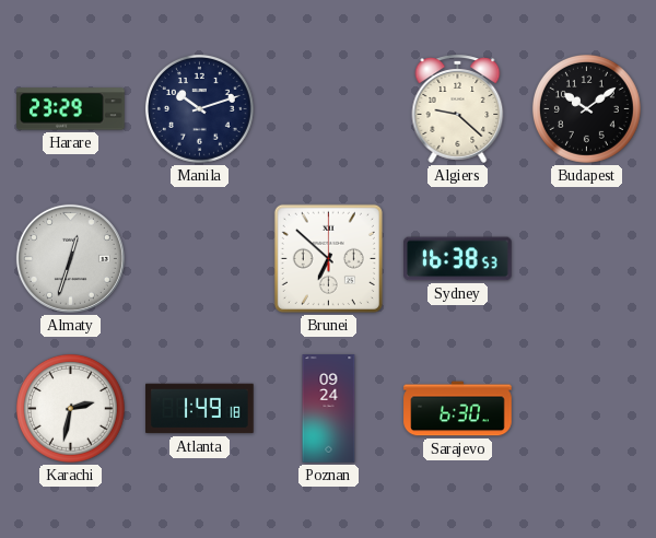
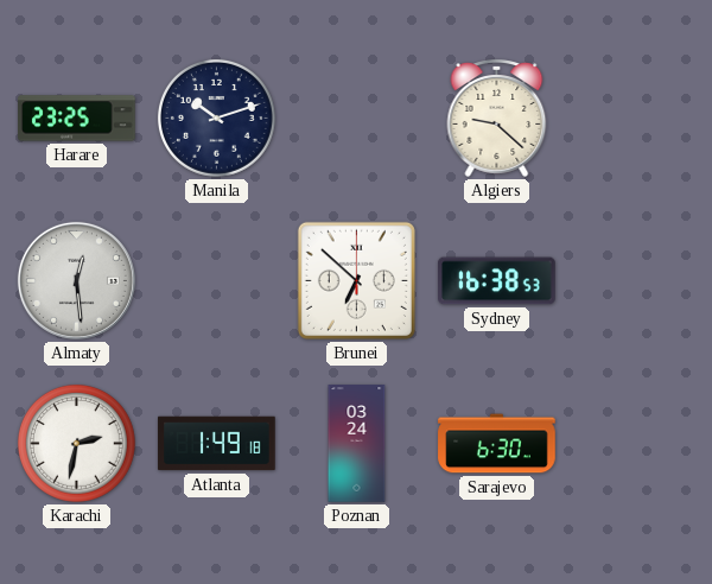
Harare: 23:29 -> 23:25 (77, 119)
Budapest: 10:09 -> none (586, 108)
Almaty: 12:33 -> 12:29 (76, 280)
Poznan: 09:24 -> 03:24 (357, 444)
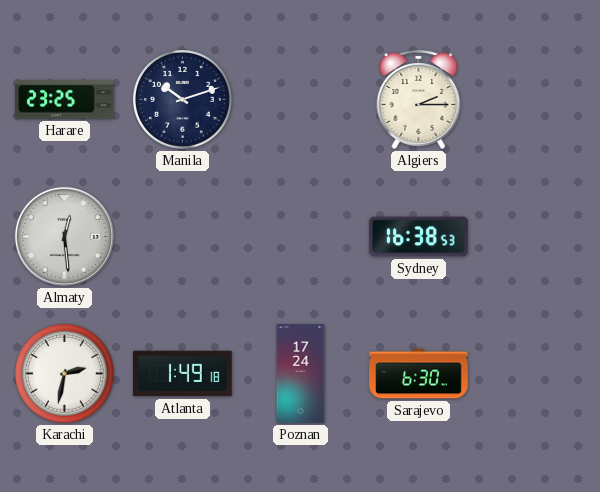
Algiers: 9:22 -> 2:15 (419, 99)
Brunei: 6:52 -> none (356, 280)
Poznan: 03:24 -> 17:24 (301, 374)
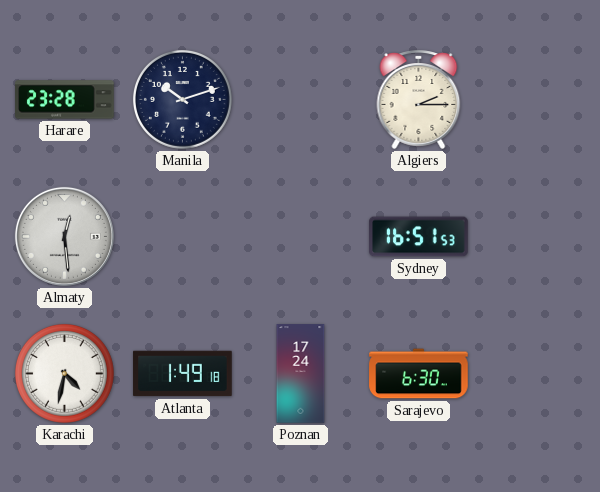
Harare: 23:25 -> 23:28 (65, 100)
Sydney: 16:38 -> 16:51 (419, 237)
Karachi: 2:32 -> 4:32 (64, 373)
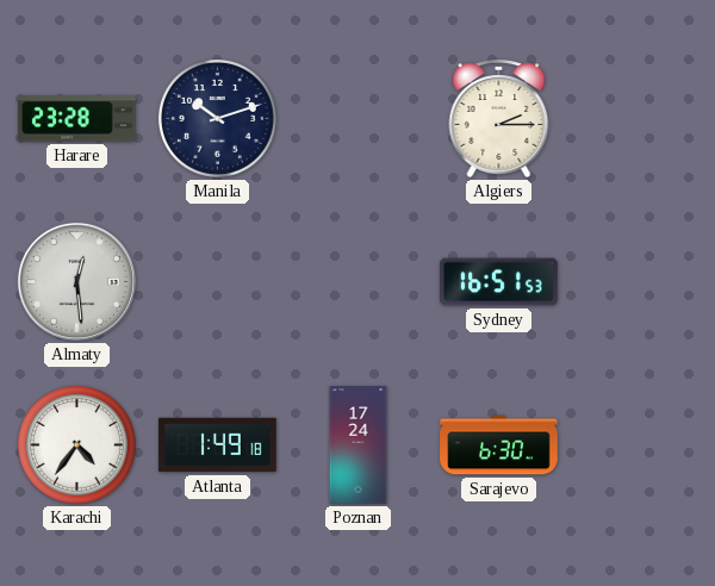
Karachi: 4:32 -> 4:36 (76, 444)
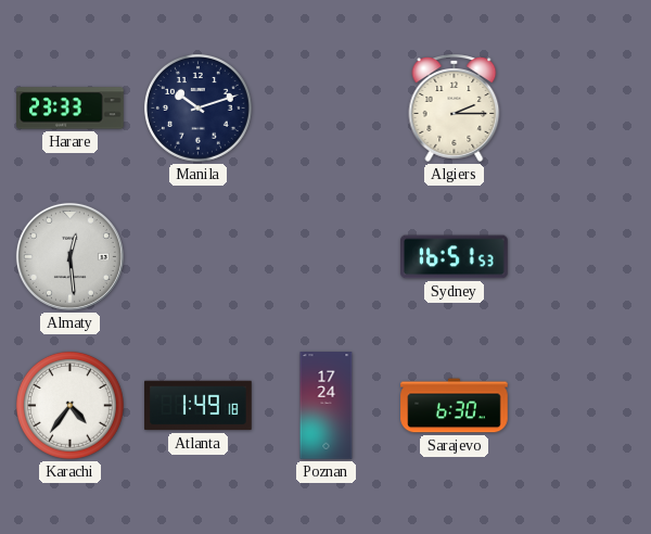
Harare: 23:28 -> 23:33 (71, 109)
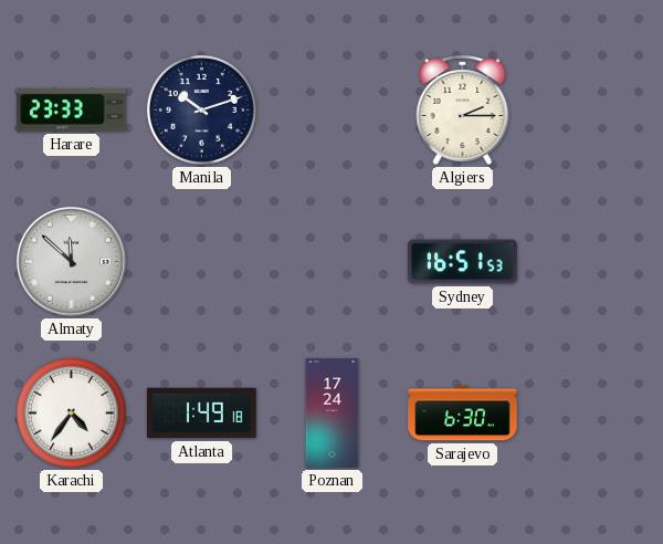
Almaty: 12:29 -> 11:52 (71, 261)
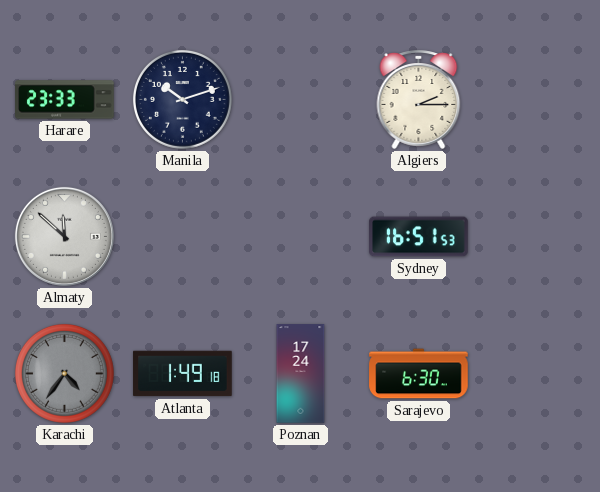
Karachi dial: white -> grey (64, 373)
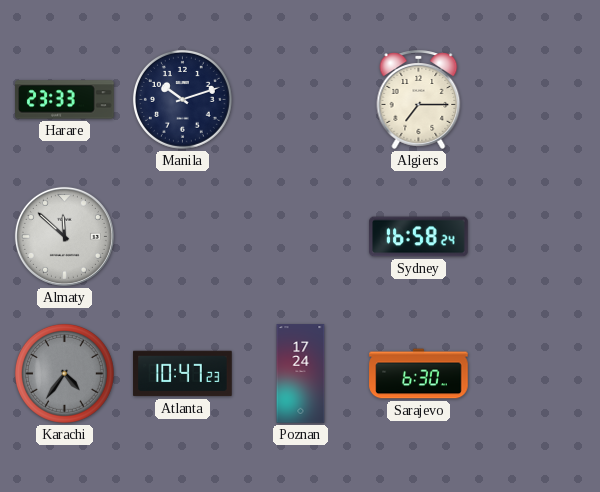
Algiers: 2:15 -> 7:15 (419, 99)
Sydney: 16:51 -> 16:58 (419, 237)
Atlanta: 1:49 -> 10:47 (183, 374)
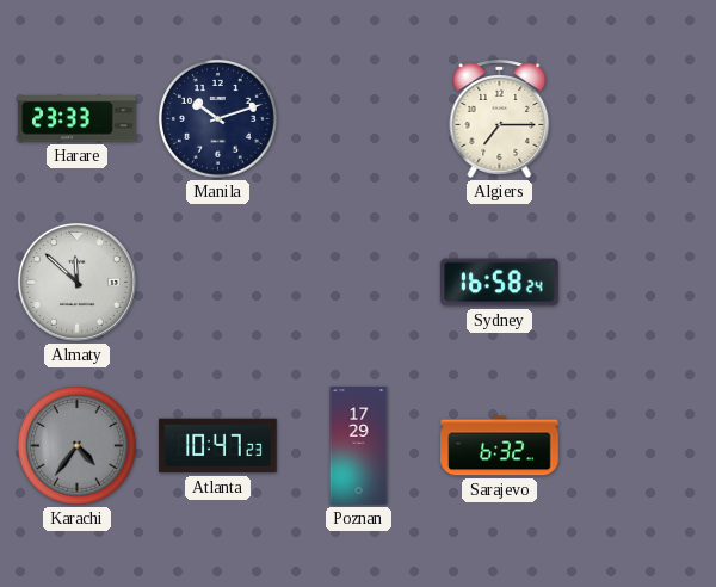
Poznan: 17:24 -> 17:29 (359, 446)
Sarajevo: 6:30 -> 6:32 (500, 446)
